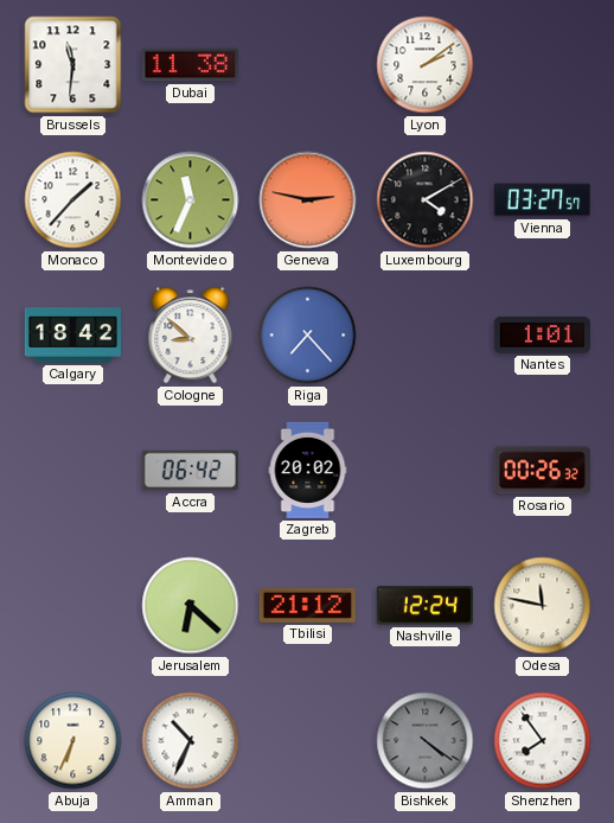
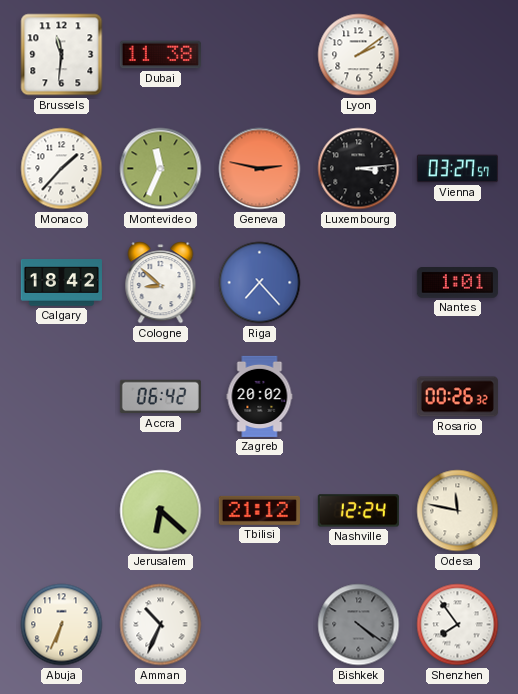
Luxembourg: 4:10 -> 3:14 (359, 169)
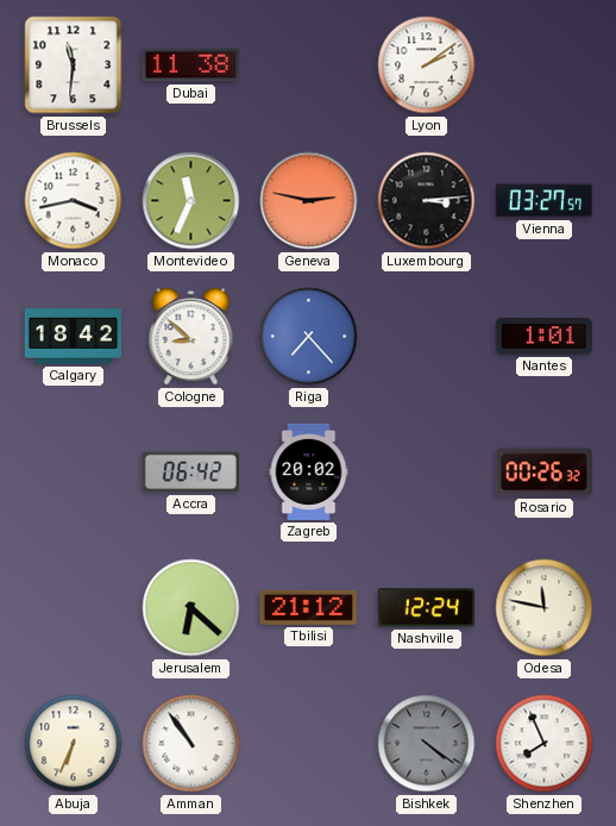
Monaco: 1:37 -> 3:43 (74, 201)
Amman: 10:34 -> 10:54 (191, 744)
Shenzhen: 7:54 -> 7:56 (545, 744)
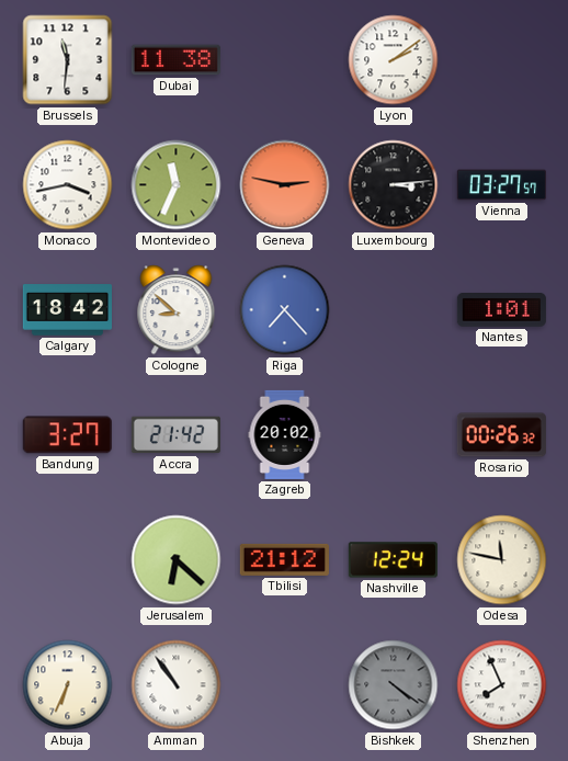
Bandung: none -> 3:27 (67, 435)
Accra: 06:42 -> 21:42 (175, 435)
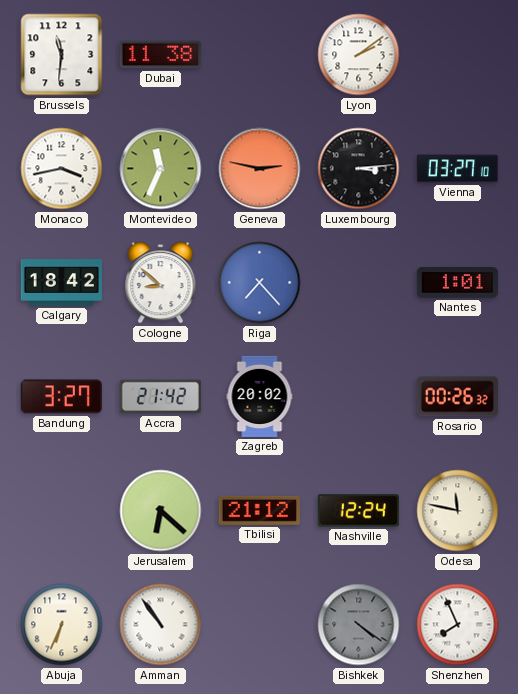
Vienna: 03:27:57 -> 03:27:10 (457, 169)
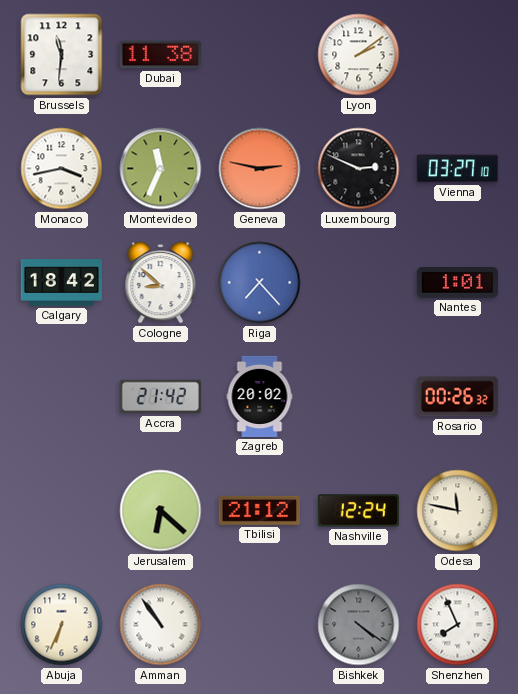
Luxembourg: 3:14 -> 2:49 (359, 169)
Bandung: 3:27 -> none (61, 397)
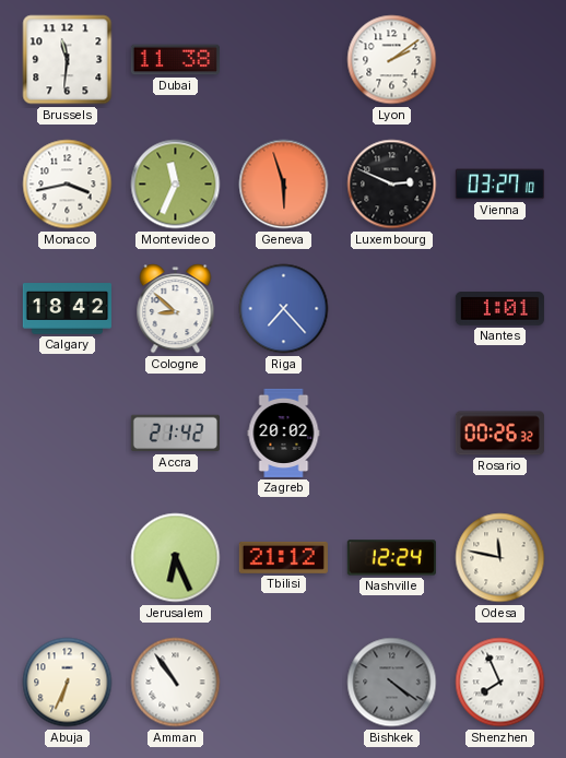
Geneva: 2:47 -> 5:57 (284, 185)
Jerusalem: 6:22 -> 6:26 (176, 558)
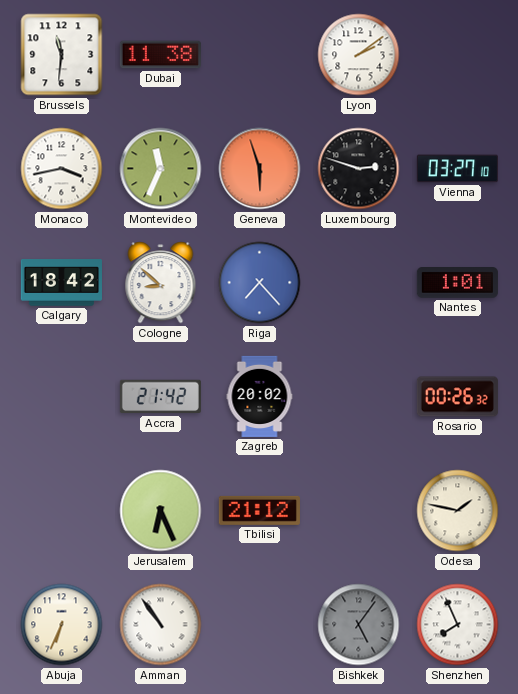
Luxembourg: 2:49 -> 2:48 (359, 169)
Nashville: 12:24 -> none (391, 558)
Odesa: 11:47 -> 1:47 (458, 511)
Bishkek: 4:21 -> 5:06 (359, 625)
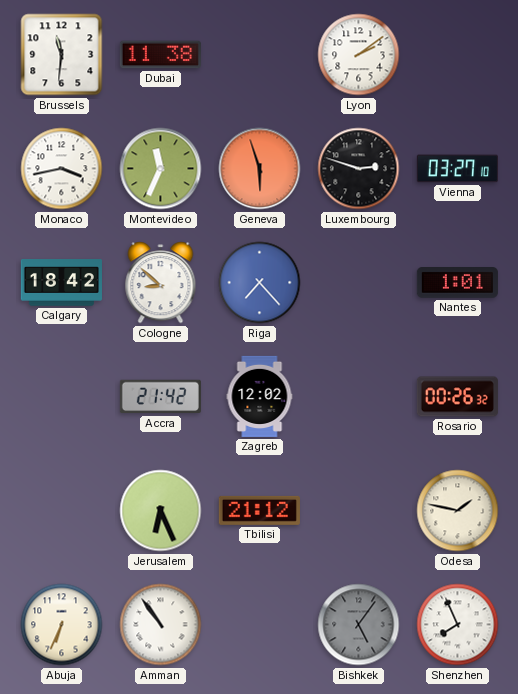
Zagreb: 20:02 -> 12:02 (260, 396)
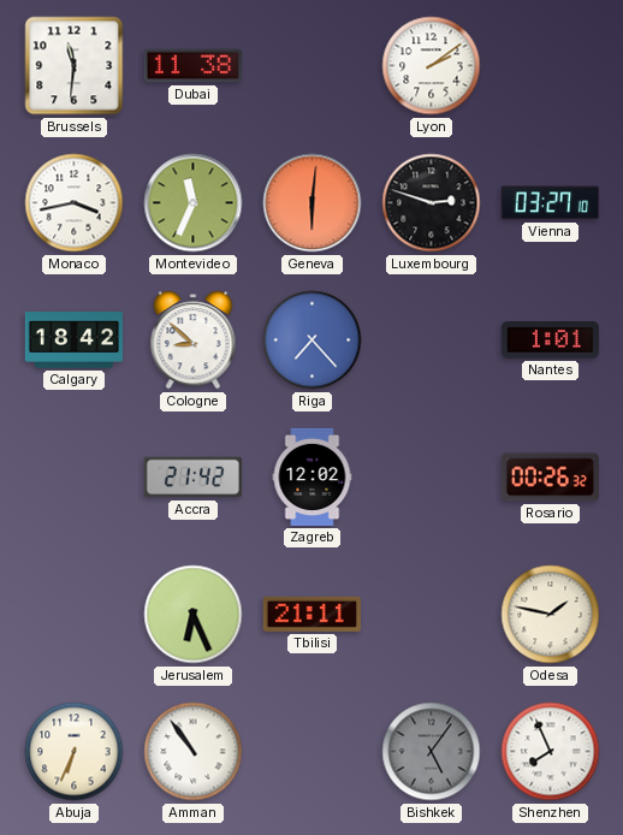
Geneva: 5:57 -> 6:01 (313, 203)
Tbilisi: 21:12 -> 21:11 (311, 614)
